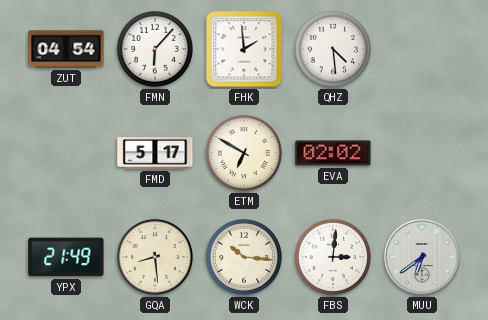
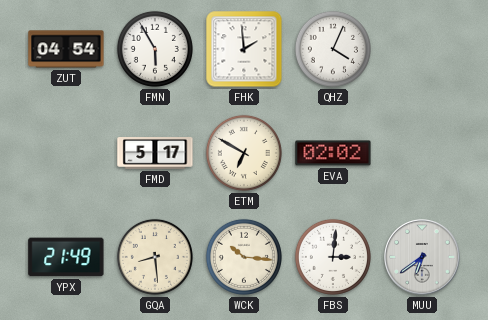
FMN: 6:07 -> 5:55 (155, 49)
QHZ: 4:29 -> 4:04 (333, 49)
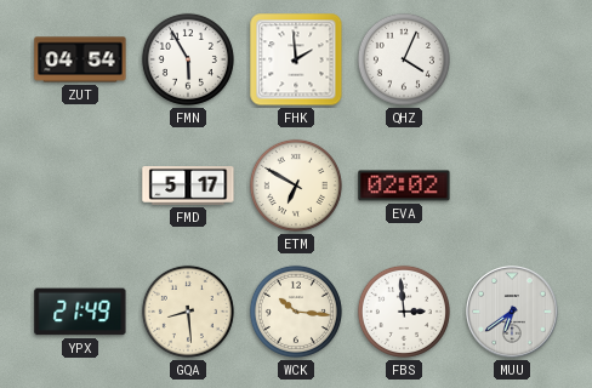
FBS: 3:01 -> 2:59 (404, 312)
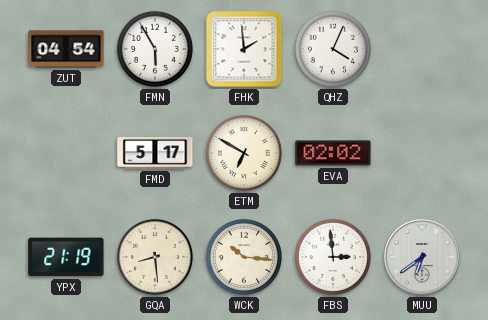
YPX: 21:49 -> 21:19 (66, 257)
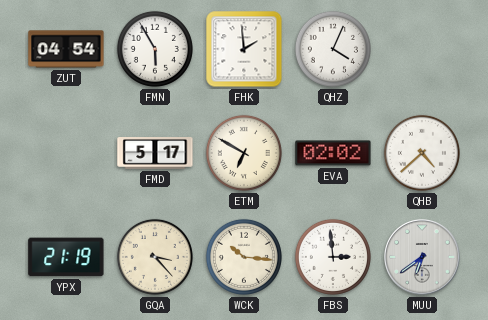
QHB: none -> 4:38 (422, 153)
GQA: 8:29 -> 3:23 (155, 257)
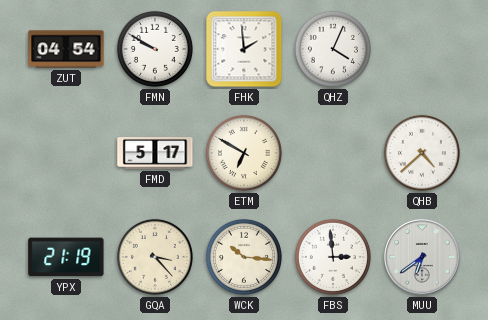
FMN: 5:55 -> 9:50 (155, 49)
EVA: 02:02 -> none (333, 153)
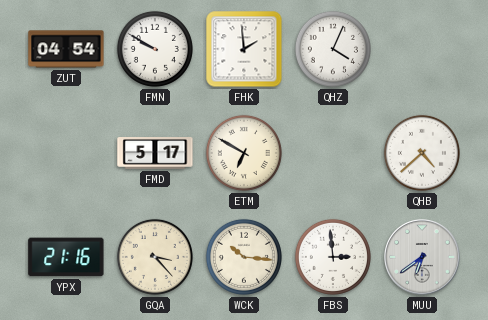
YPX: 21:19 -> 21:16 (66, 257)
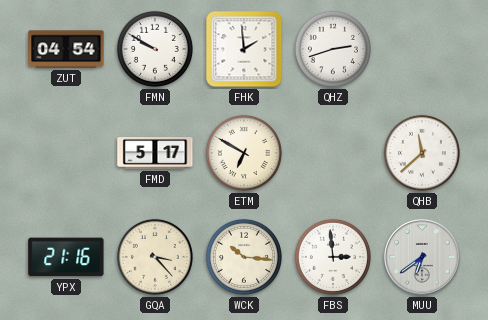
QHZ: 4:04 -> 2:42 (333, 49)
QHB: 4:38 -> 11:38 (422, 153)
